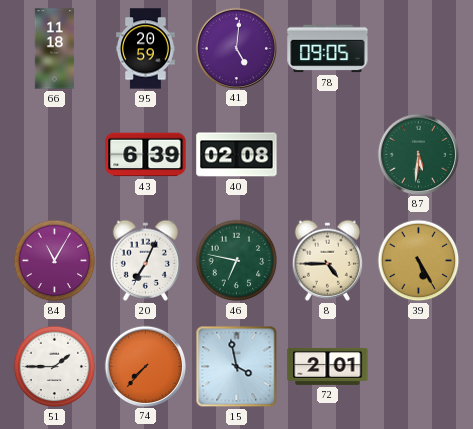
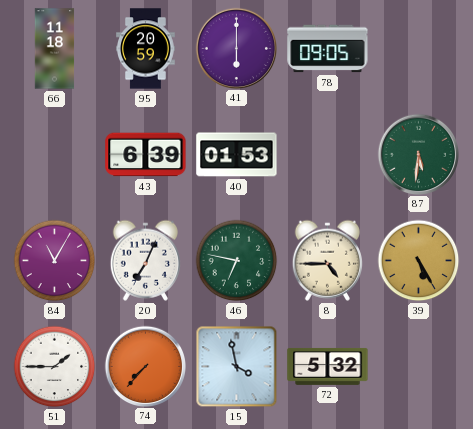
41: 5:01 -> 6:00 (236, 48)
40: 02:08 -> 01:53 (237, 155)
72: 2:01 -> 5:32 (328, 367)
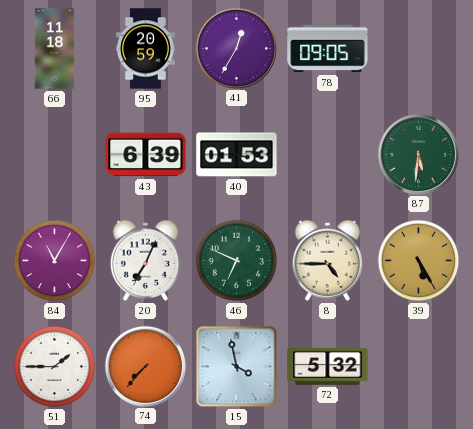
41: 6:00 -> 12:35 (236, 48)
46: 6:47 -> 6:49 (237, 261)
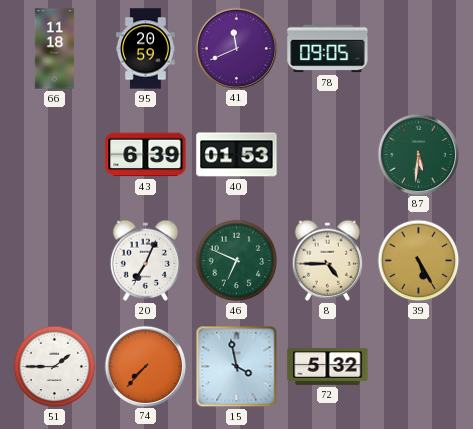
41: 12:35 -> 11:41 (236, 48)
84: 11:05 -> none (55, 261)
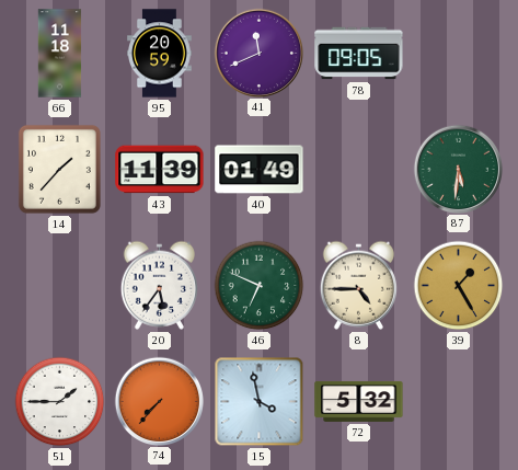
14: none -> 1:37 (59, 169)
43: 6:39 -> 11:39 (160, 170)
40: 01:53 -> 01:49 (260, 170)
20: 7:04 -> 5:36 (159, 285)
39: 5:25 -> 1:25 (459, 286)
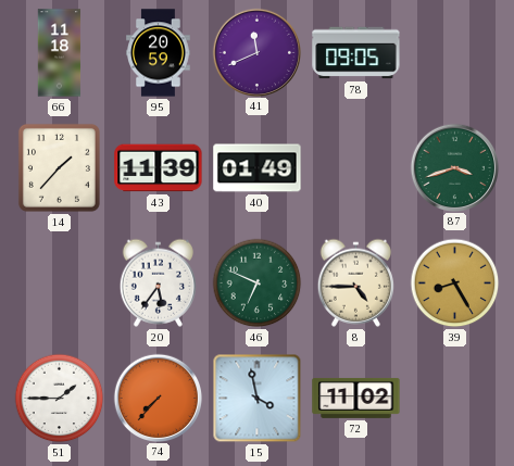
87: 5:31 -> 3:42 (454, 167)
39: 1:25 -> 8:25 (455, 284)
72: 5:32 -> 11:02 (356, 399)
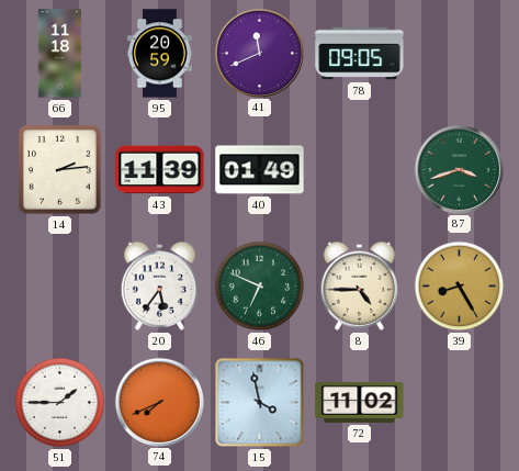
14: 1:37 -> 2:14 (59, 169)
74: 7:37 -> 7:41 (159, 402)
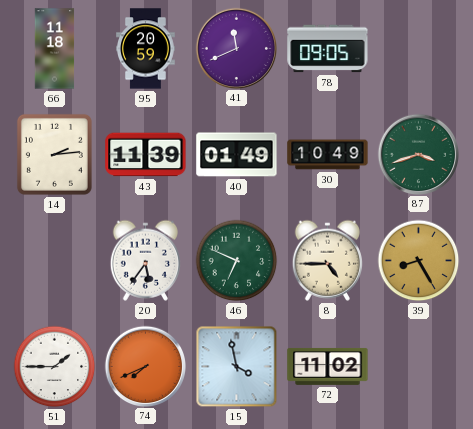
30: none -> 10:49 (328, 155)
